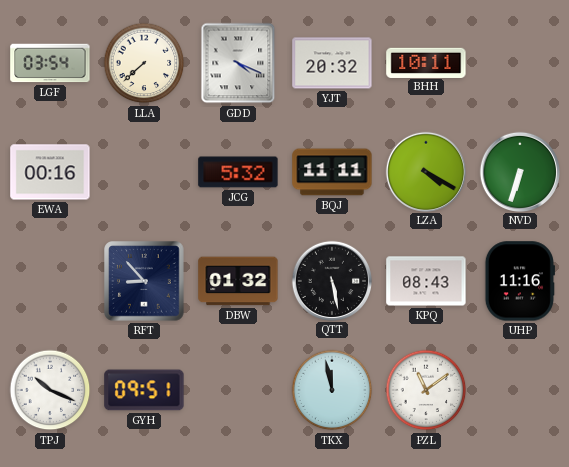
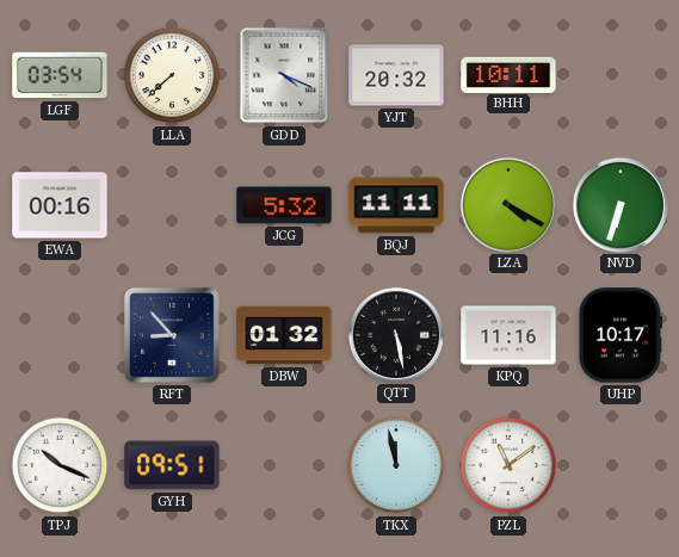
KPQ: 08:43 -> 11:16 (508, 335)
UHP: 11:16 -> 10:17 (621, 335)
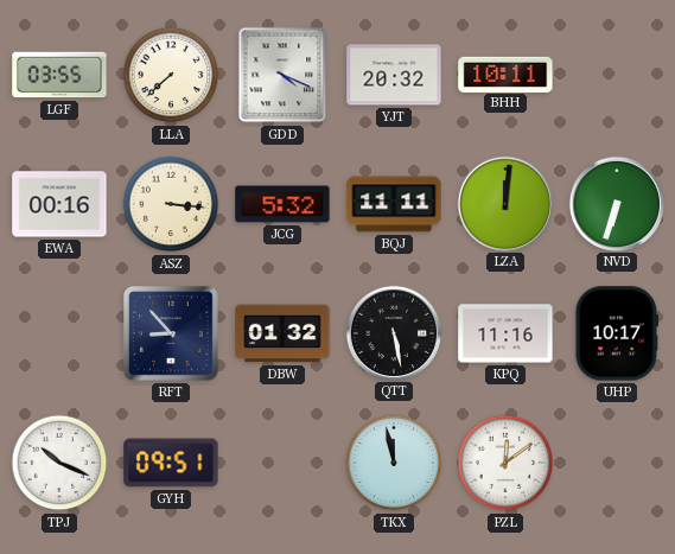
LGF: 03:54 -> 03:55 (59, 75)
ASZ: none -> 3:16 (171, 204)
LZA: 4:20 -> 12:01 (504, 203)
PZL: 11:09 -> 12:09 (505, 463)
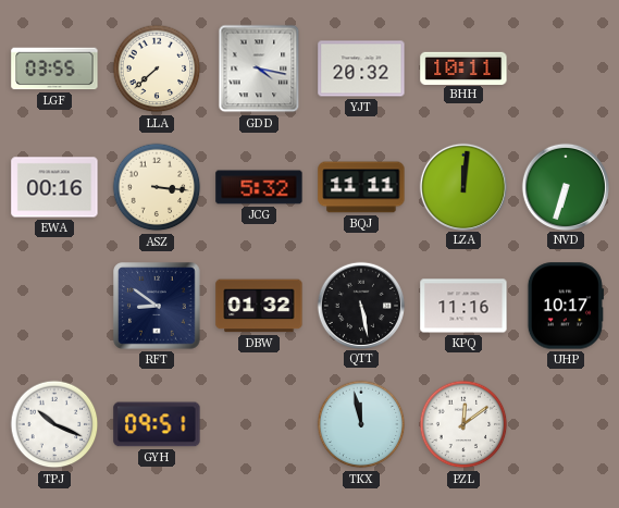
GDD: 4:19 -> 4:17 (259, 69)
RFT: 8:53 -> 8:51 (157, 306)
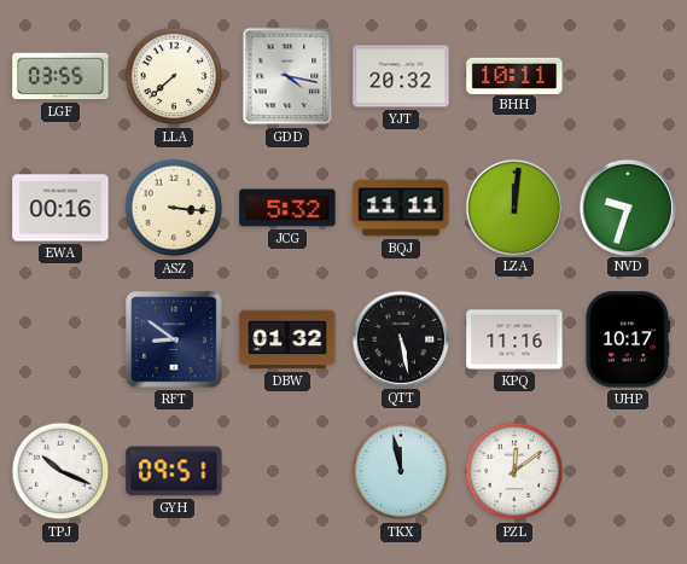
NVD: 6:33 -> 9:33 (627, 207)
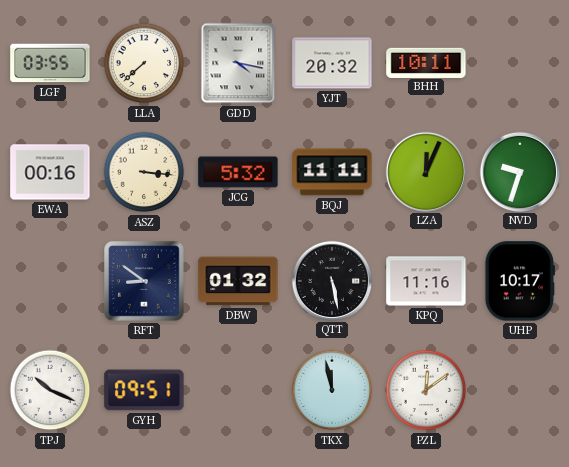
LZA: 12:01 -> 12:04 (425, 171)
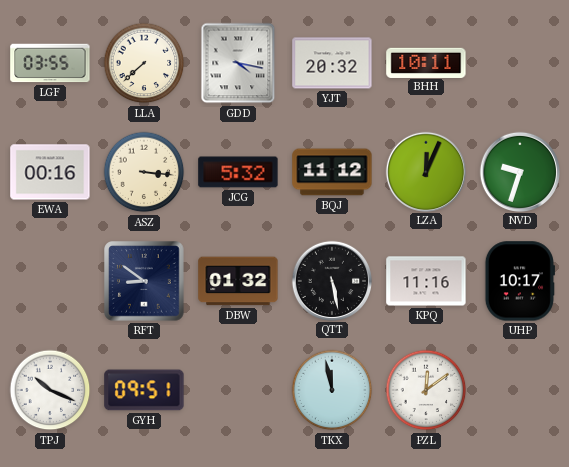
BQJ: 11:11 -> 11:12 (332, 172)
